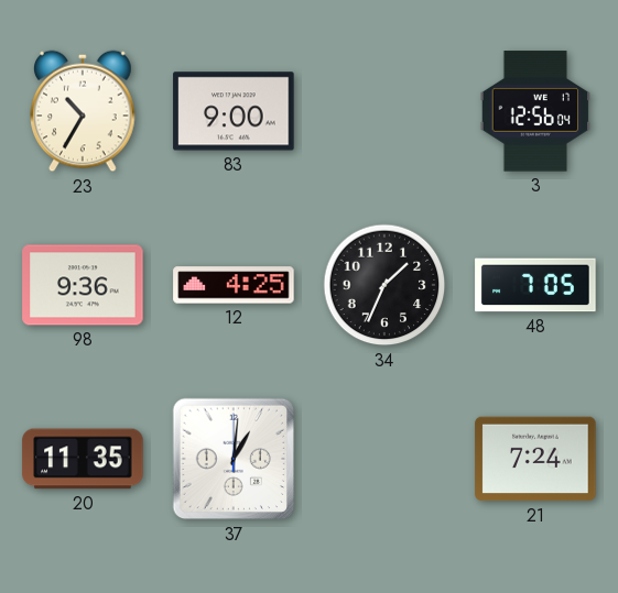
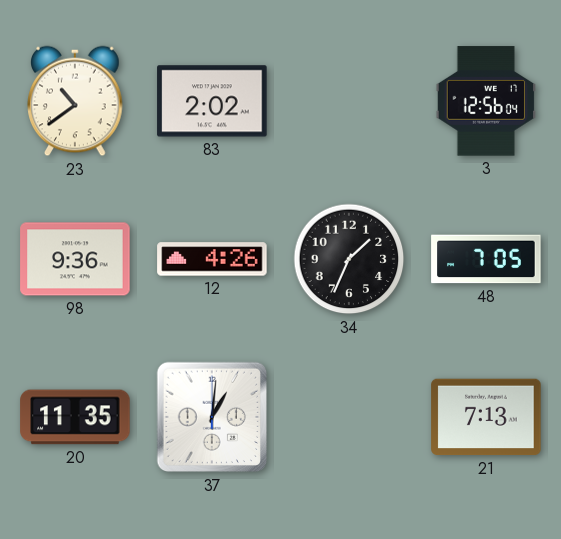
23: 10:35 -> 10:39 (75, 101)
83: 9:00 -> 2:02 (212, 101)
12: 4:25 -> 4:26 (212, 259)
21: 7:24 -> 7:13 (486, 417)
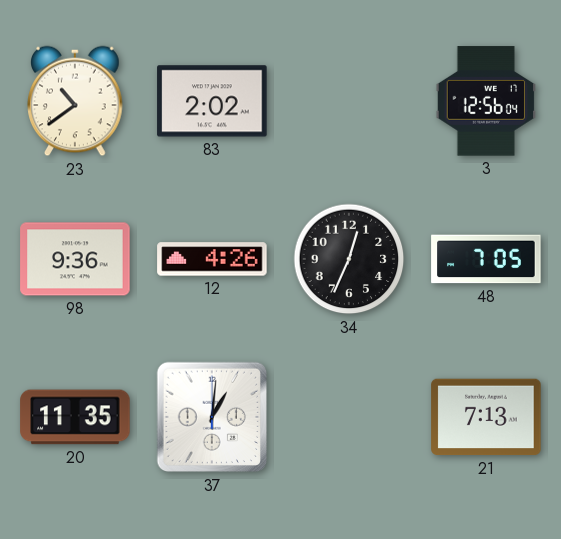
34: 1:34 -> 12:34 (349, 259)
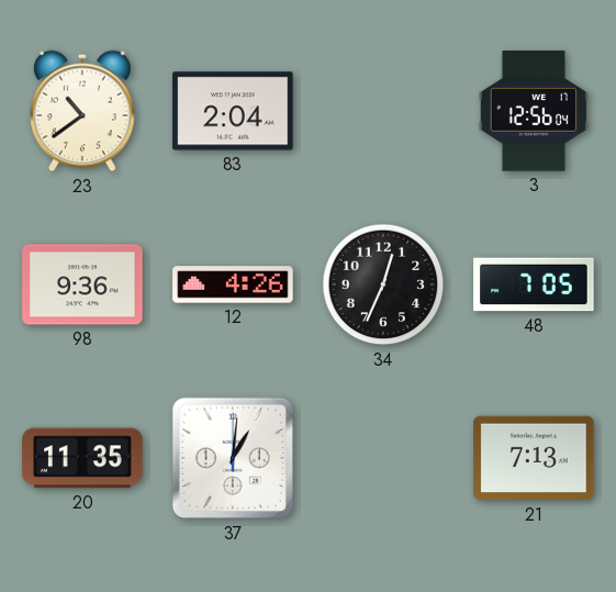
83: 2:02 -> 2:04 (233, 111)
